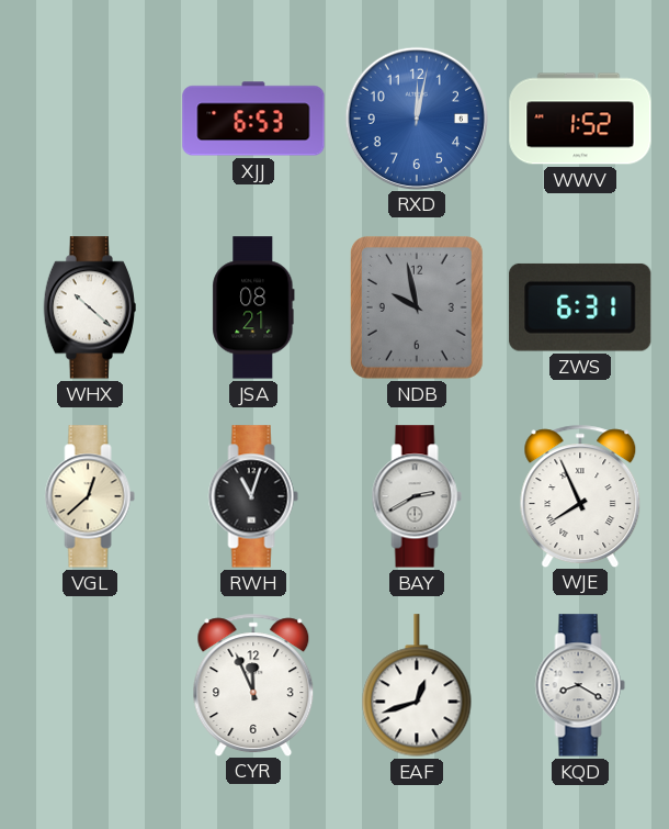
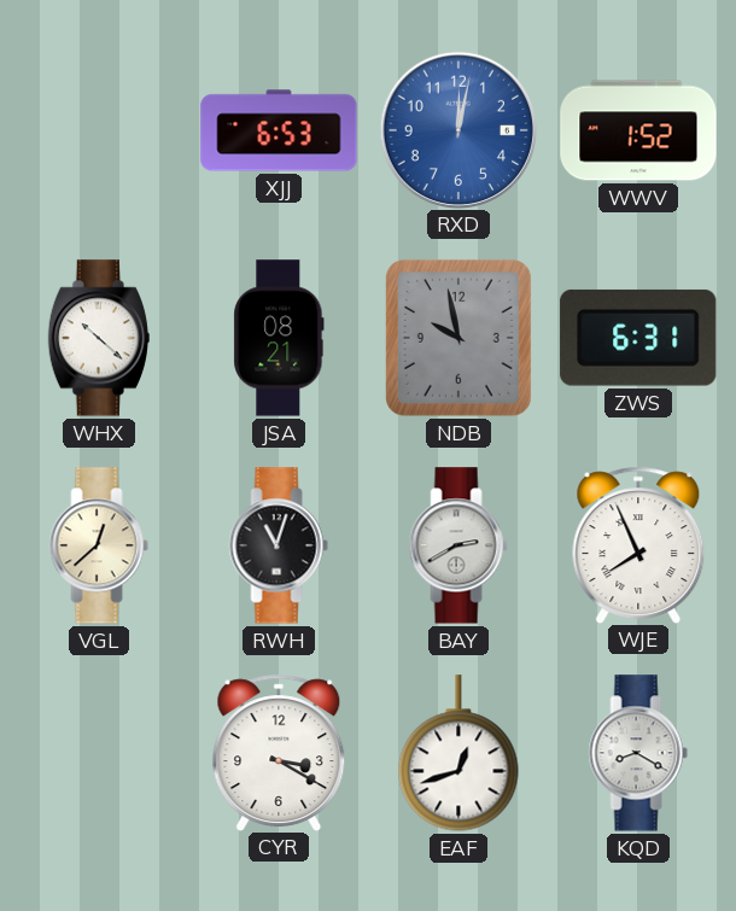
CYR: 11:56 -> 3:20 (279, 752)
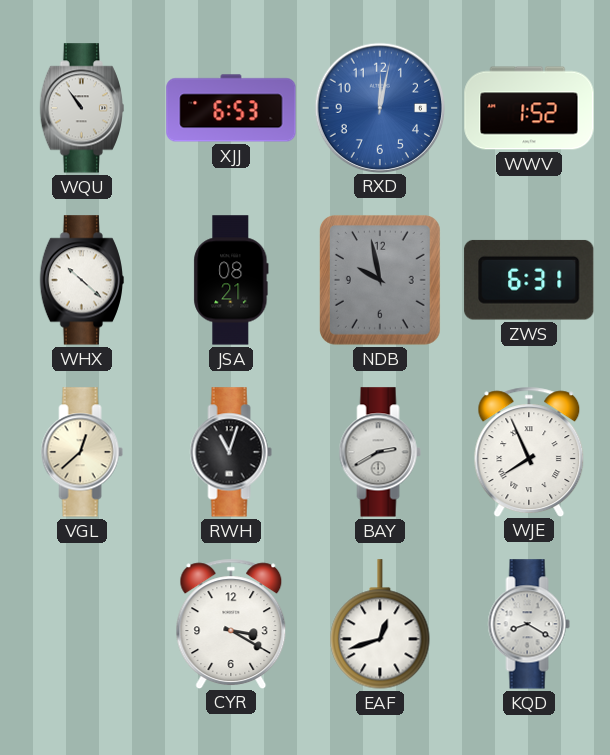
WQU: none -> 10:54 (82, 108)
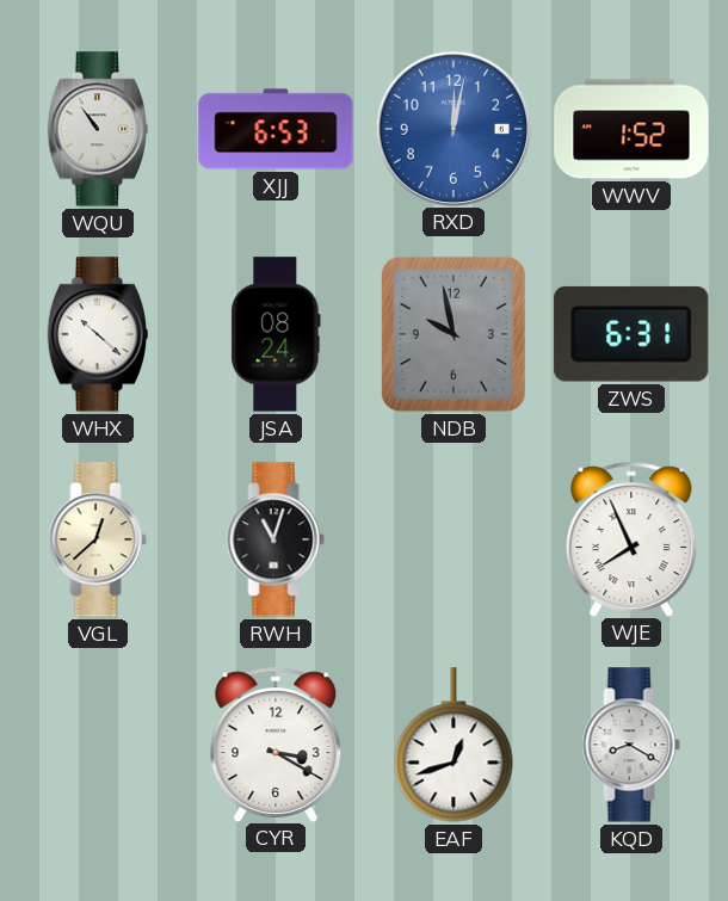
JSA: 08:21 -> 08:24 (276, 334)
BAY: 2:40 -> none (380, 452)
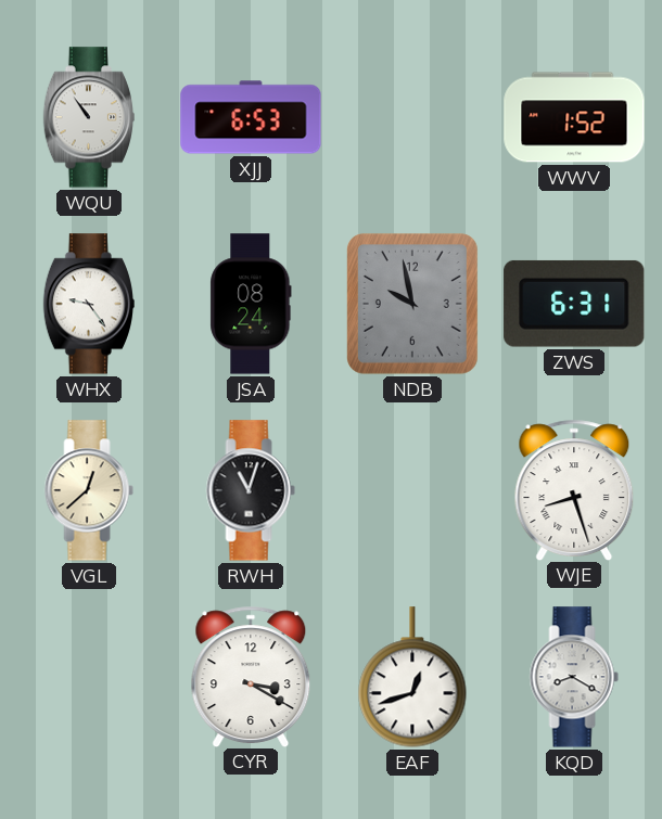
RXD: 12:02 -> none (452, 128)
WHX: 10:22 -> 9:24 (89, 304)
WJE: 7:56 -> 8:27 (574, 489)
